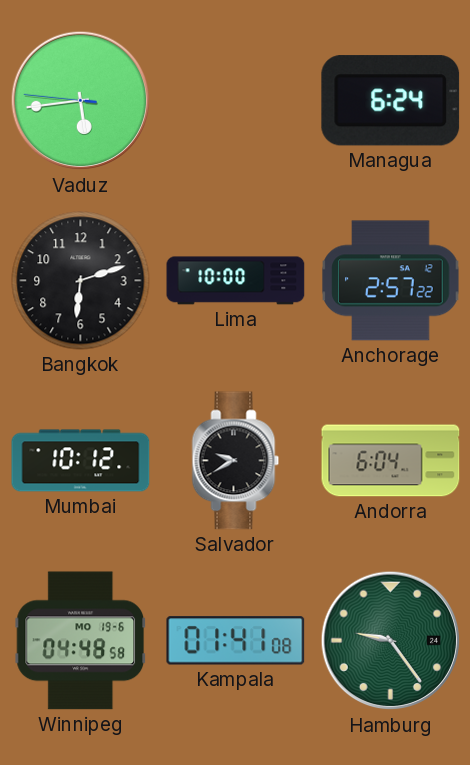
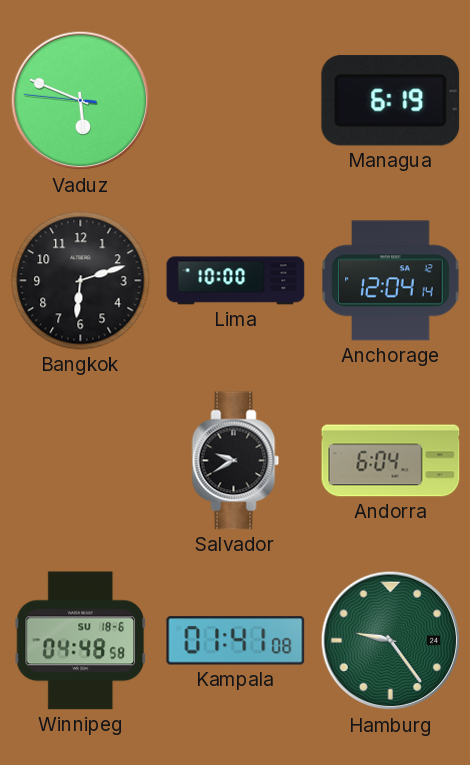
Vaduz: 5:43 -> 5:48 (81, 101)
Managua: 6:24 -> 6:19 (391, 101)
Anchorage: 2:57 -> 12:04 (391, 281)
Mumbai: 10:12 -> none (81, 461)
Winnipeg date: MO 19-6 -> SU 18-6 (80, 641)
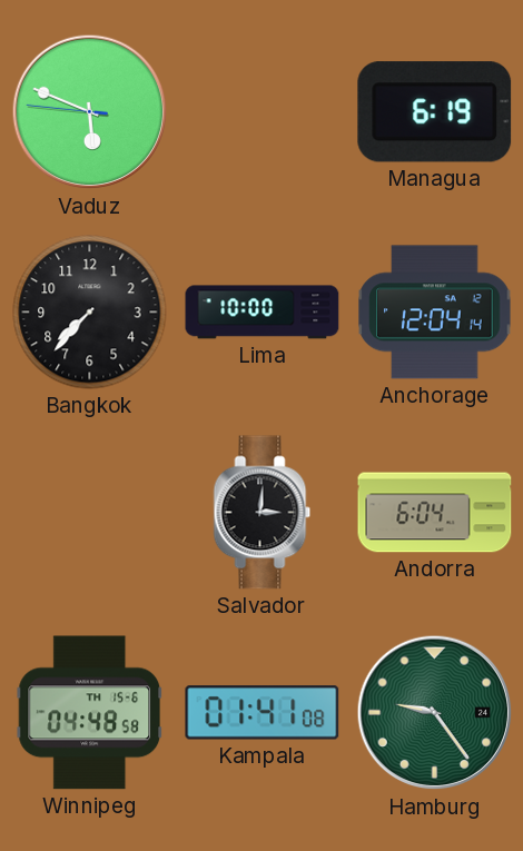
Bangkok: 6:12 -> 7:37 (90, 313)
Salvador: 9:40 -> 3:01 (263, 513)
Winnipeg date: SU 18-6 -> TH 15-6 (89, 713)
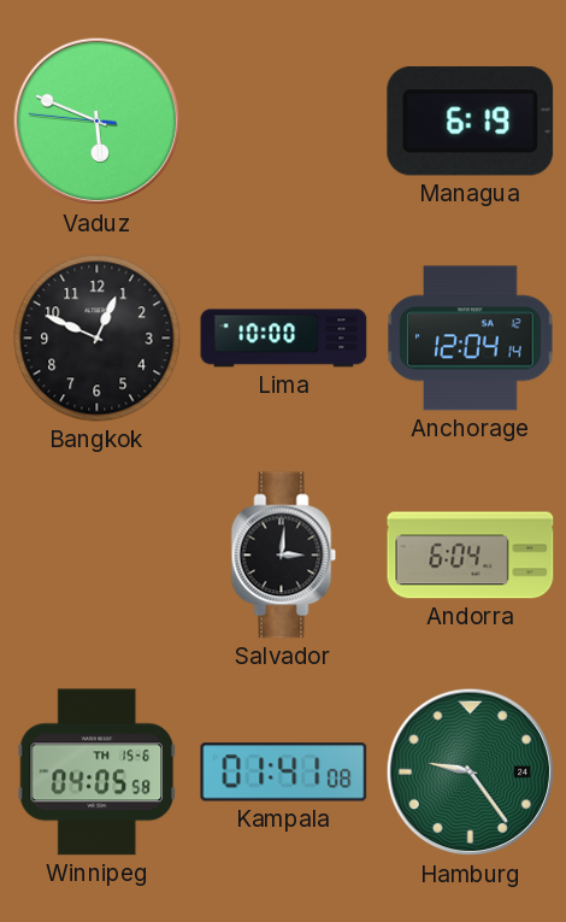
Bangkok: 7:37 -> 12:49 (98, 339)
Winnipeg: 04:48 -> 04:05 (96, 773)
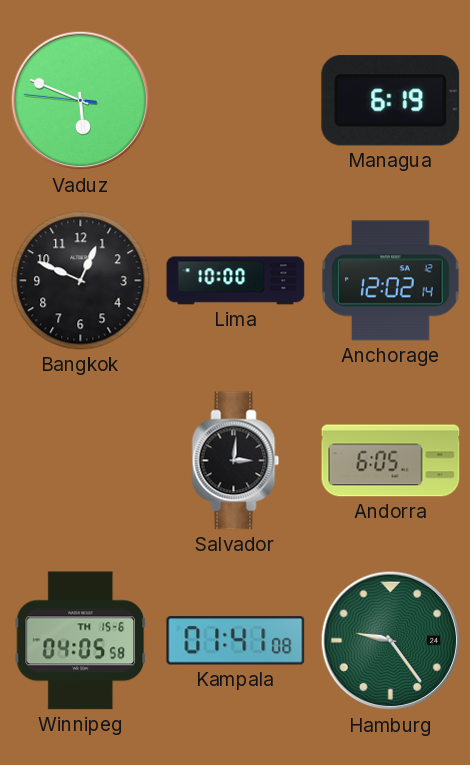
Anchorage: 12:04 -> 12:02 (391, 281)
Andorra: 6:04 -> 6:05 (391, 461)
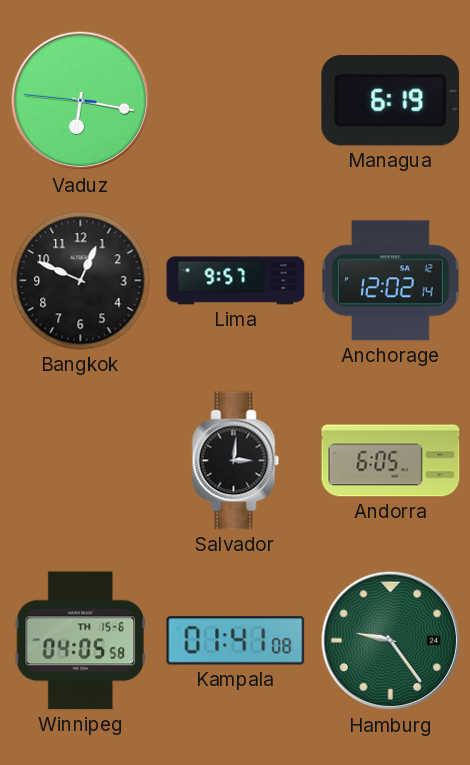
Vaduz: 5:48 -> 6:16 (81, 101)
Lima: 10:00 -> 9:57 (236, 281)
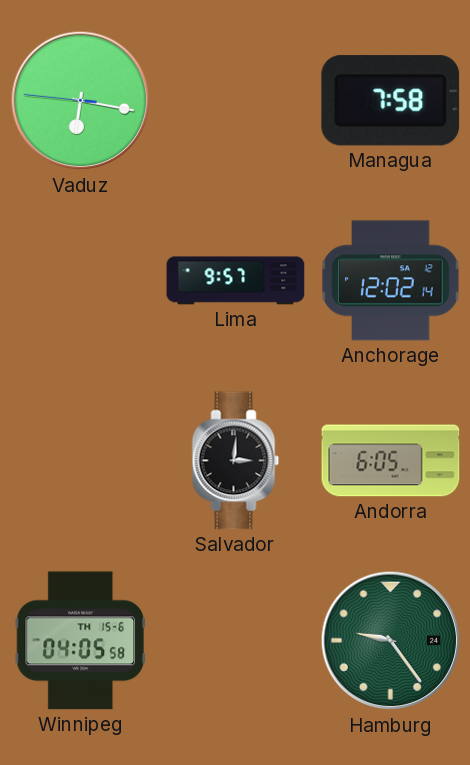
Managua: 6:19 -> 7:58 (391, 101)
Bangkok: 12:49 -> none (81, 281)
Kampala: 01:41 -> none (236, 641)
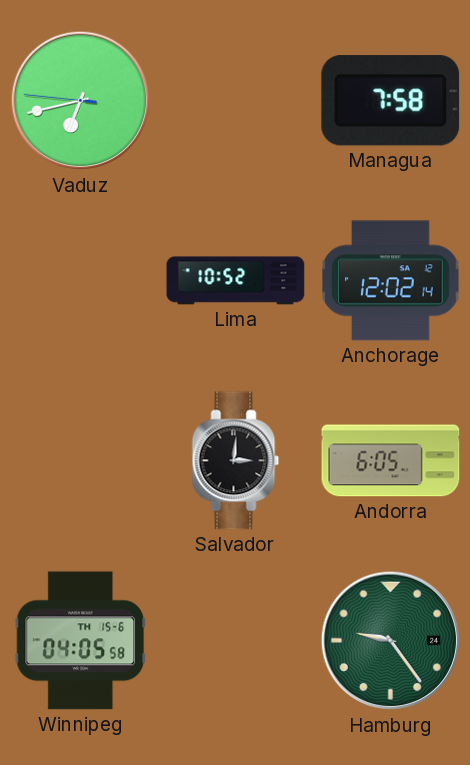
Vaduz: 6:16 -> 6:42 (81, 101)
Lima: 9:57 -> 10:52 (236, 281)
